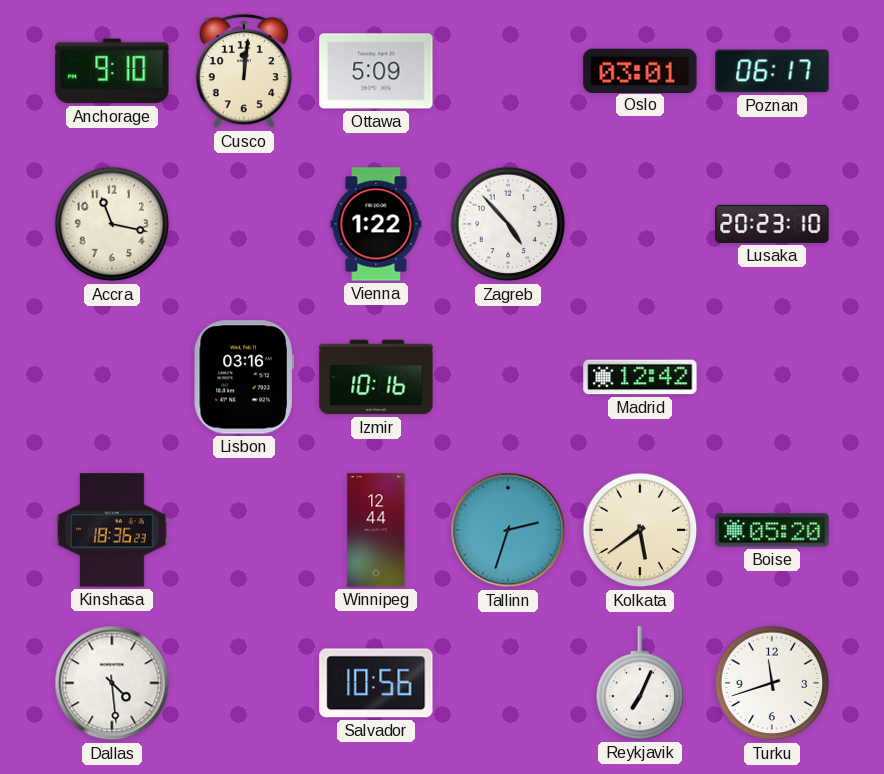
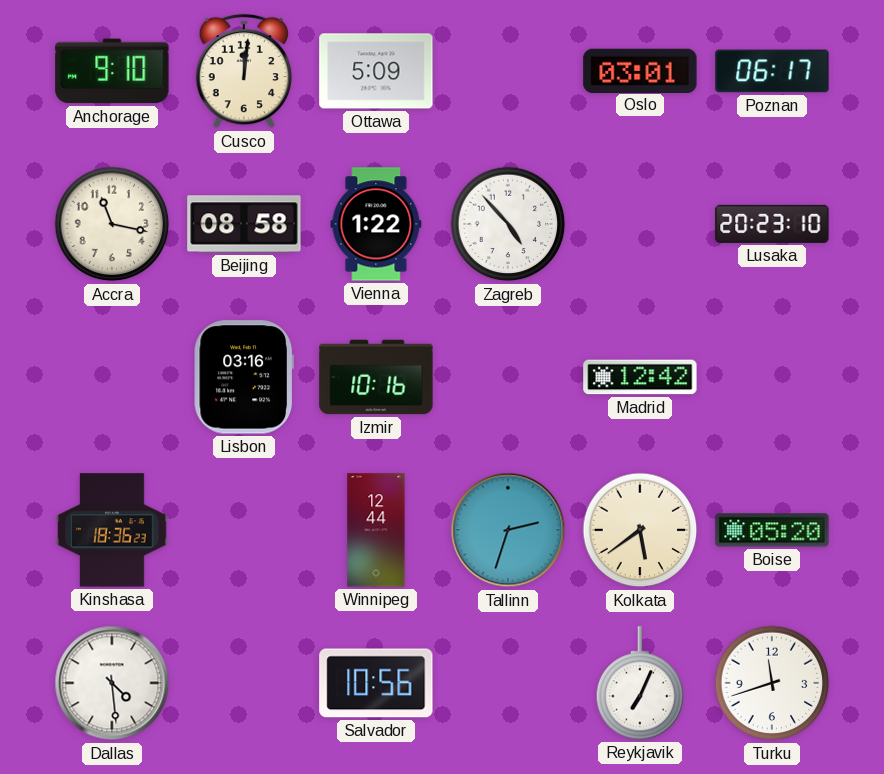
Beijing: none -> 08:58 (244, 224)
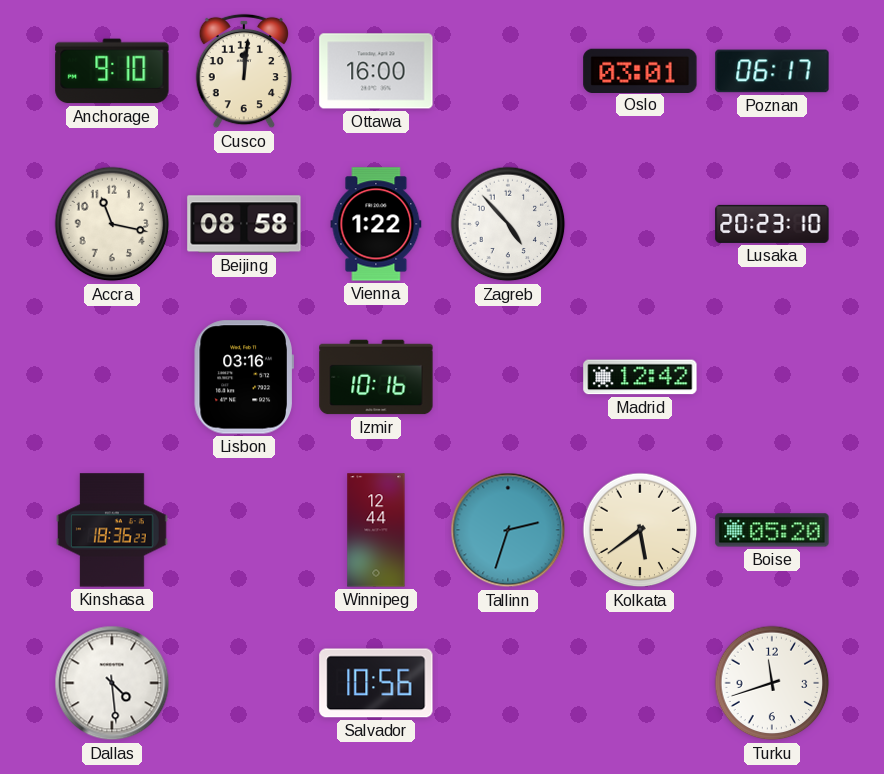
Ottawa: 5:09 -> 16:00 (376, 71)
Reykjavik: 7:04 -> none (640, 683)
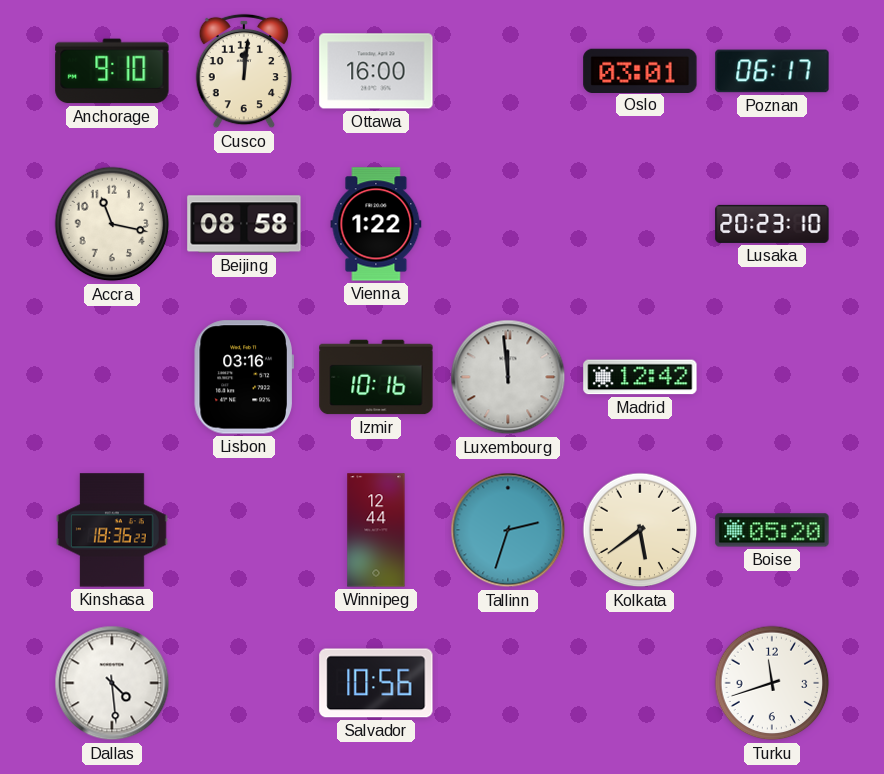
Zagreb: 4:53 -> none (508, 224)
Luxembourg: none -> 11:59 (508, 377)
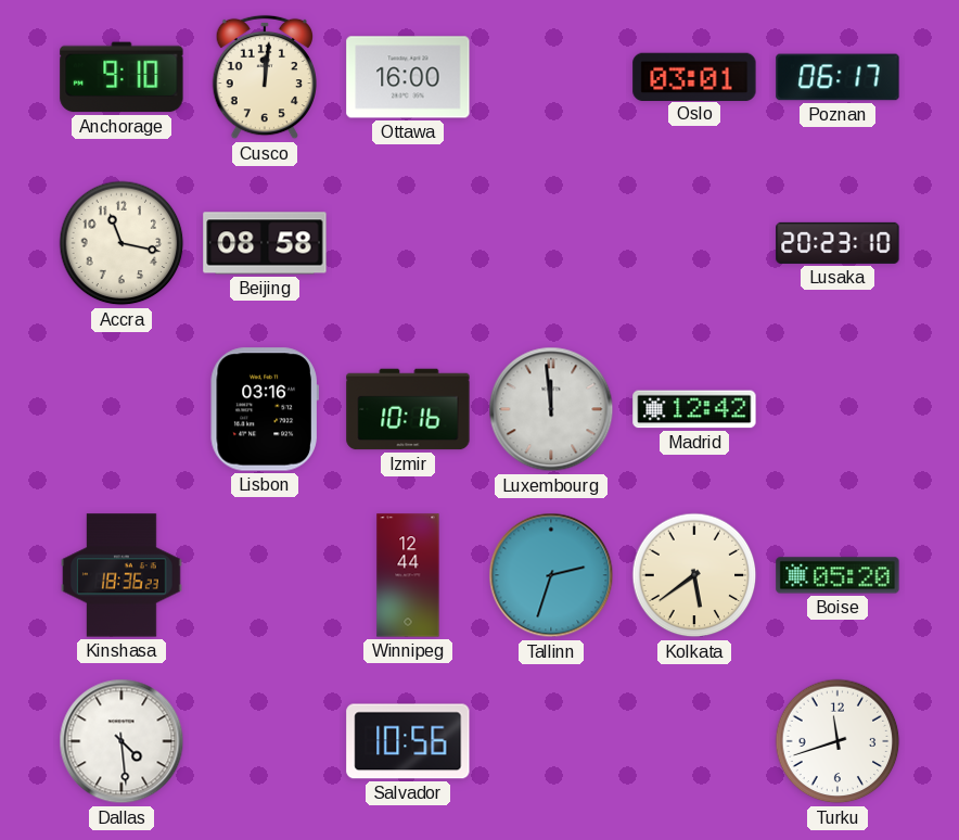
Vienna: 1:22 -> none (376, 224)
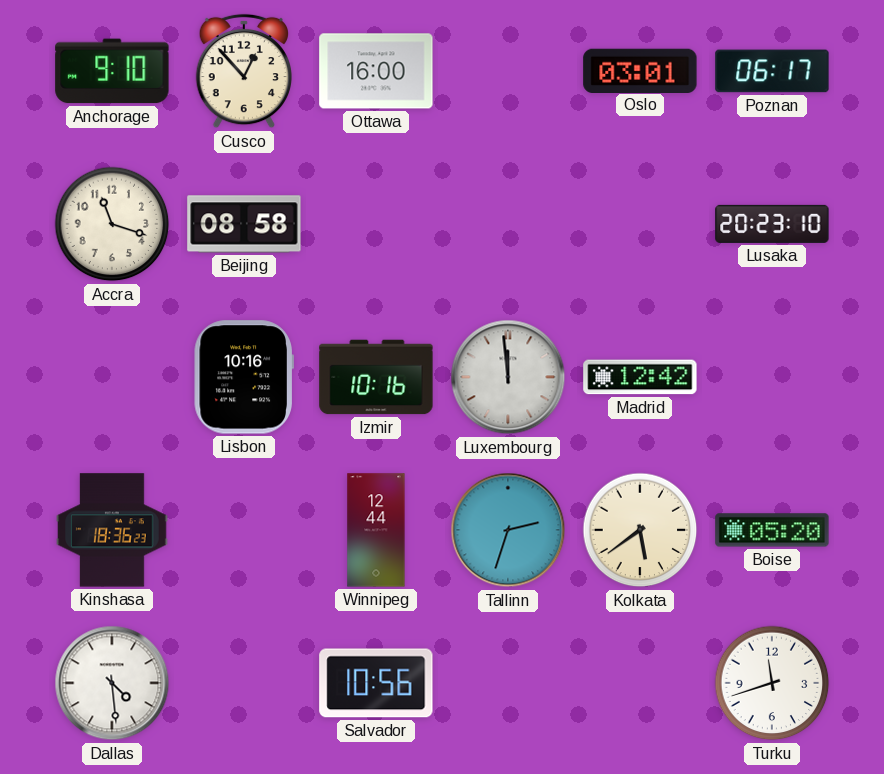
Cusco: 12:01 -> 12:53 (243, 71)
Accra: 11:17 -> 11:18 (112, 224)
Lisbon: 03:16 -> 10:16 (244, 377)
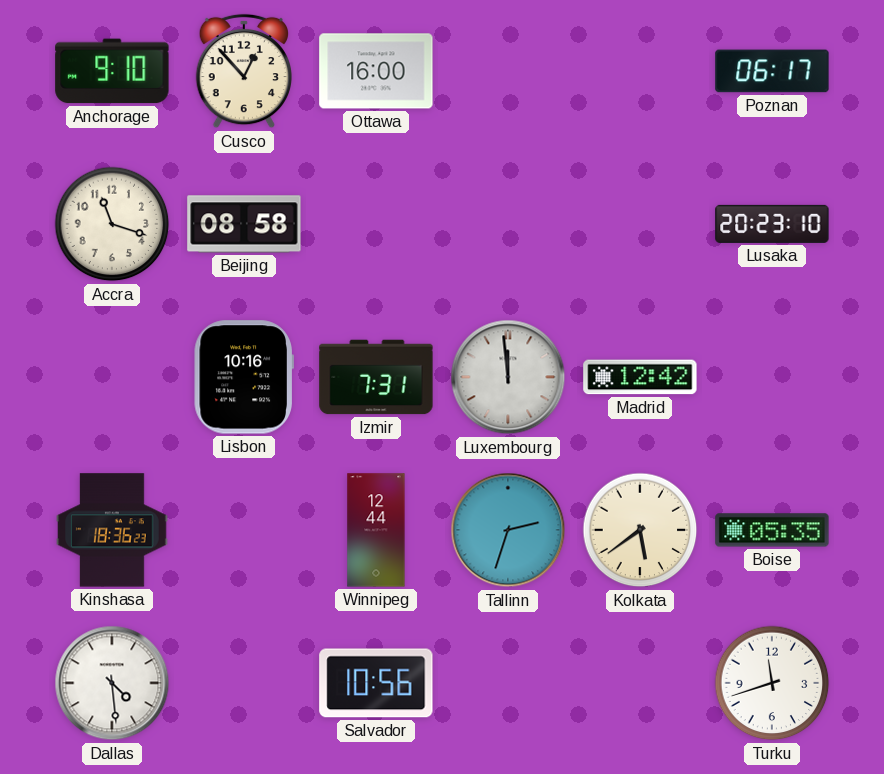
Oslo: 03:01 -> none (640, 70)
Izmir: 10:16 -> 7:31 (376, 377)
Boise: 05:20 -> 05:35 (772, 530)
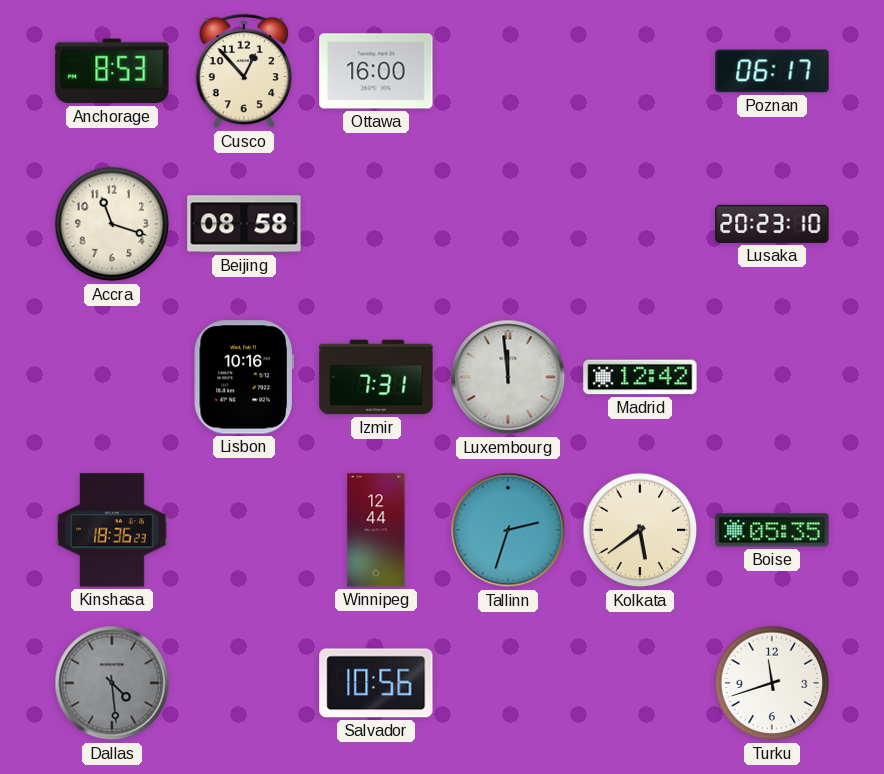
Anchorage: 9:10 -> 8:53 (112, 71)
Dallas dial: white -> grey (112, 683)
